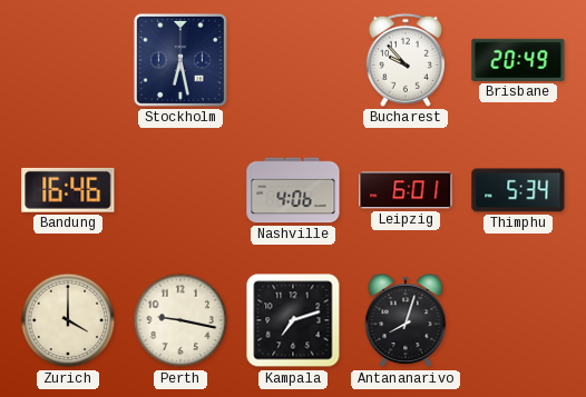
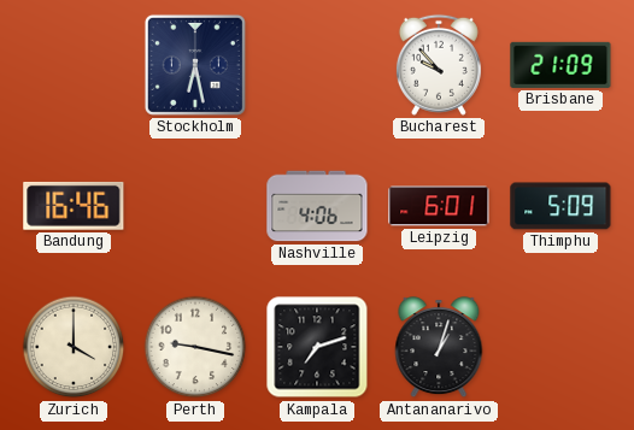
Brisbane: 20:49 -> 21:09 (560, 65)
Thimphu: 5:34 -> 5:09 (560, 206)
Antananarivo: 8:03 -> 1:03 (439, 348)
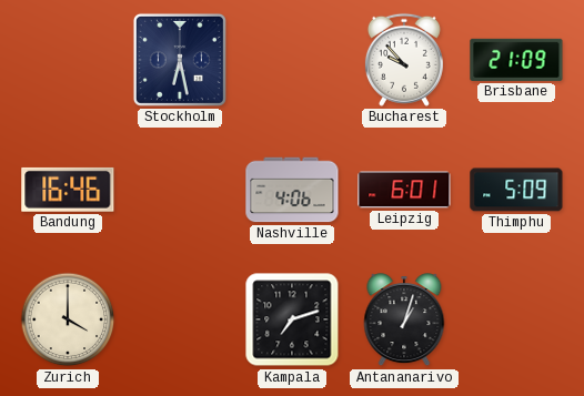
Perth: 9:17 -> none (195, 347)
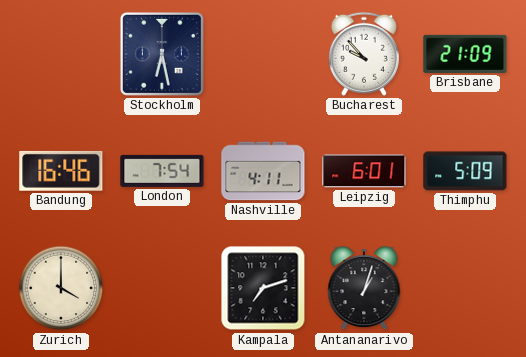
London: none -> 7:54 (162, 171)
Nashville: 4:06 -> 4:11 (263, 171)
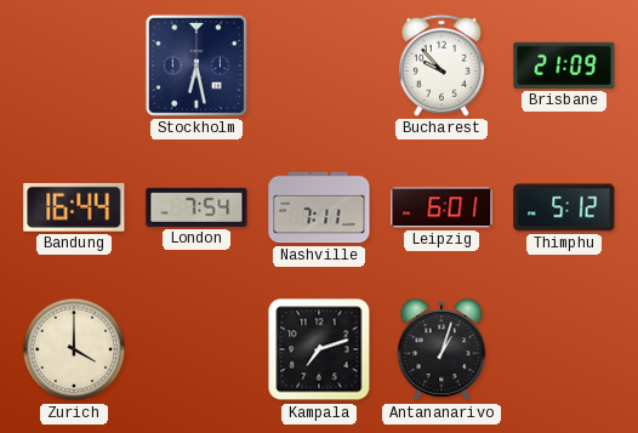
Bandung: 16:46 -> 16:44 (74, 207)
Nashville: 4:11 -> 7:11 (319, 207)
Thimphu: 5:09 -> 5:12 (564, 207)
